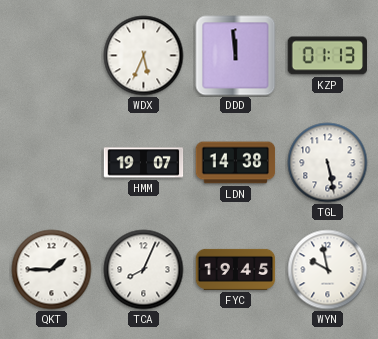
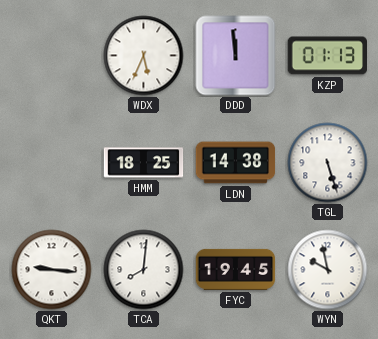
HMM: 19:07 -> 18:25 (144, 163)
TGL: 5:28 -> 5:27 (328, 163)
QKT: 1:45 -> 9:16 (52, 270)
TCA: 8:04 -> 8:01 (144, 270)
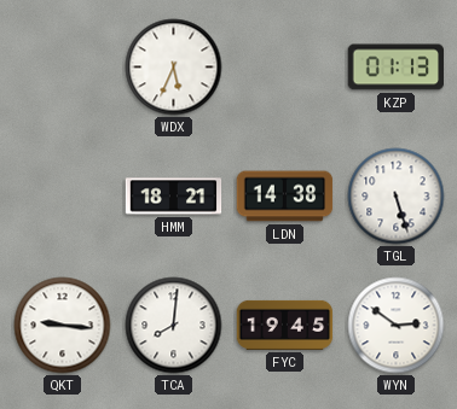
DDD: 11:59 -> none (236, 56)
HMM: 18:25 -> 18:21 (174, 197)
WYN: 9:58 -> 2:51 (397, 326)
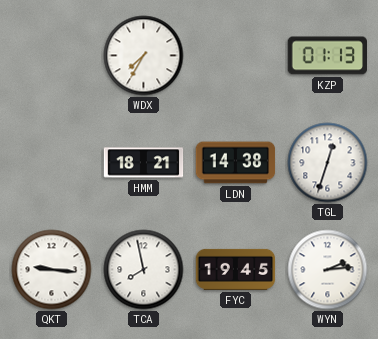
WDX: 5:34 -> 7:35 (144, 56)
TGL: 5:27 -> 12:33 (328, 163)
TCA: 8:01 -> 7:58 (144, 270)
WYN: 2:51 -> 2:14 (328, 270)
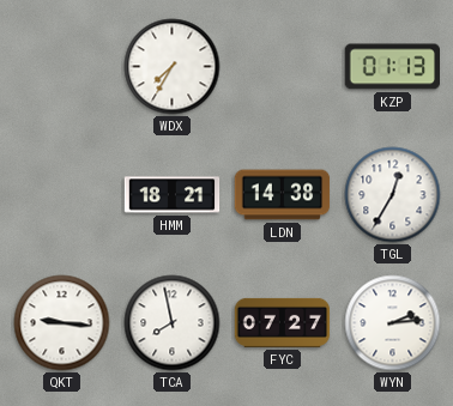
TGL: 12:33 -> 12:35 (393, 195)
FYC: 19:45 -> 07:27 (283, 322)
